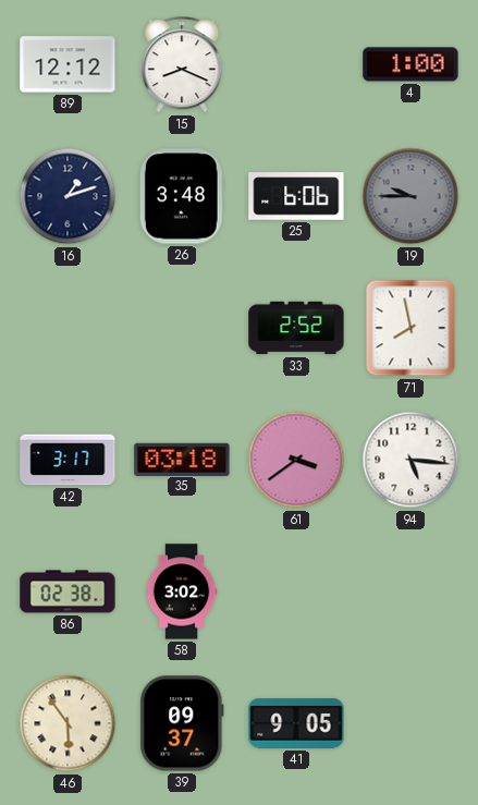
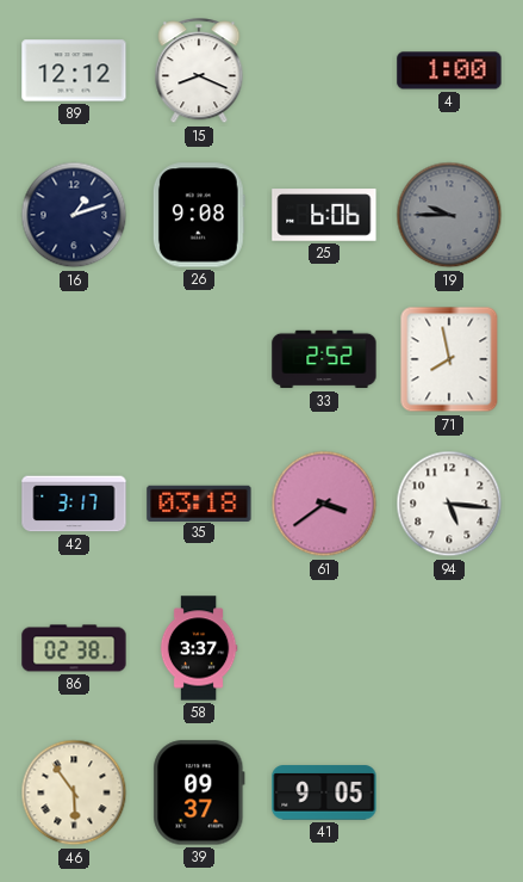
26: 3:48 -> 9:08 (199, 215)
58: 3:02 -> 3:37 (199, 648)
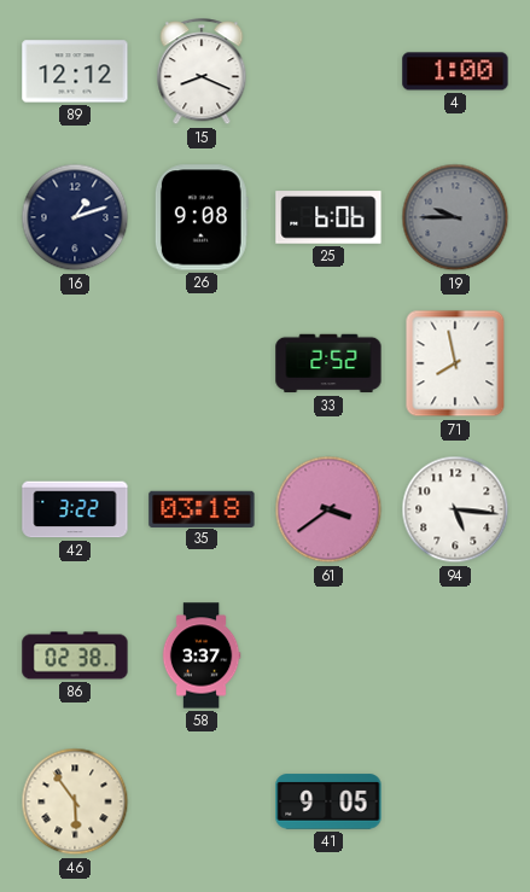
42: 3:17 -> 3:22 (75, 509)
39: 09:37 -> none (199, 792)
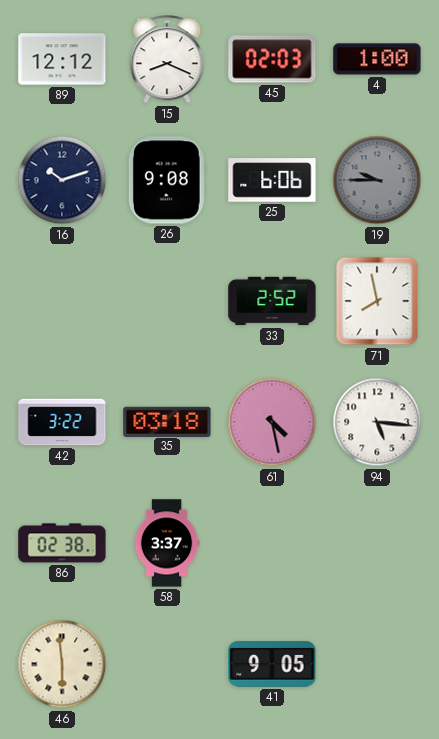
45: none -> 02:03 (272, 59)
16: 1:12 -> 10:12 (62, 180)
61: 3:39 -> 4:28 (272, 422)
46: 5:54 -> 5:59 (62, 664)
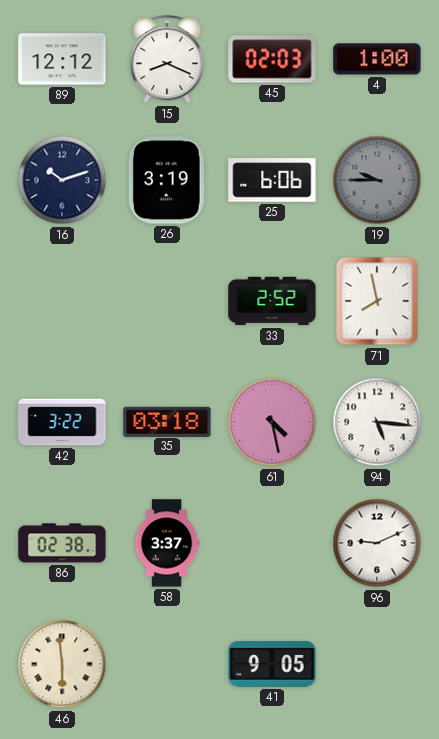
26: 9:08 -> 3:19 (167, 180)
96: none -> 9:11 (377, 543)
